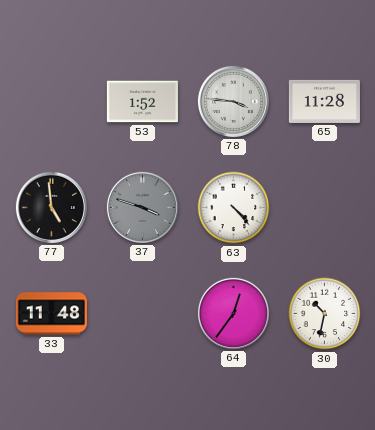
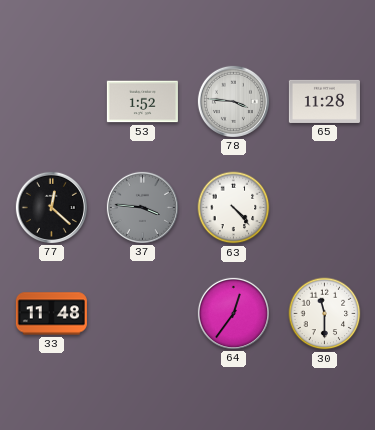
77: 4:59 -> 12:22 (51, 207)
37: 3:48 -> 3:46 (142, 207)
30: 10:32 -> 11:30 (325, 314)
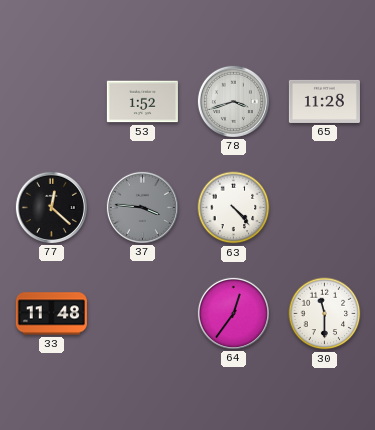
78: 3:46 -> 3:42 (233, 101)
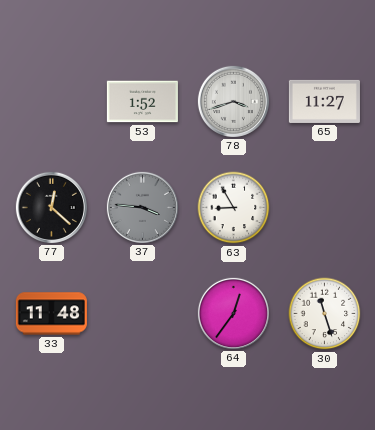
65: 11:28 -> 11:27 (324, 101)
63: 4:23 -> 8:55 (234, 208)
30: 11:30 -> 11:27 (325, 314)
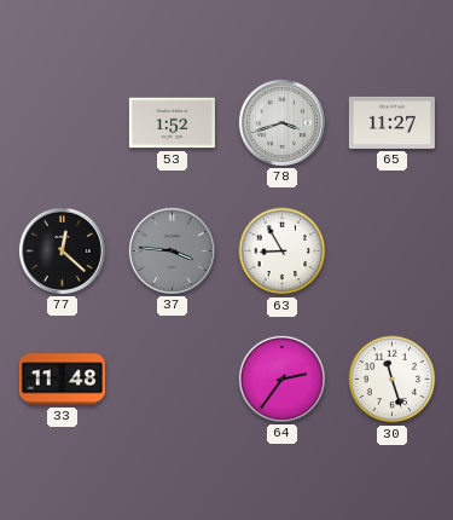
64: 12:36 -> 2:36 (281, 379)
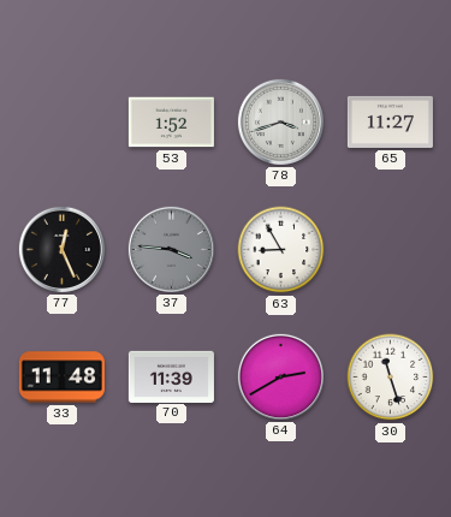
77: 12:22 -> 12:26 (61, 249)
70: none -> 11:39 (171, 376)
64: 2:36 -> 2:40 (280, 376)
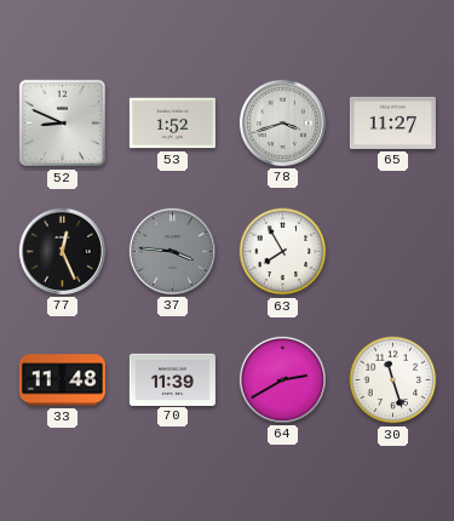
52: none -> 8:49 (63, 124)
63: 8:55 -> 7:55 (283, 252)
